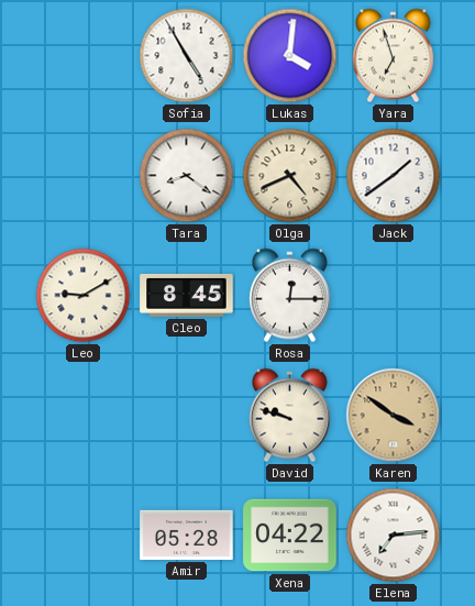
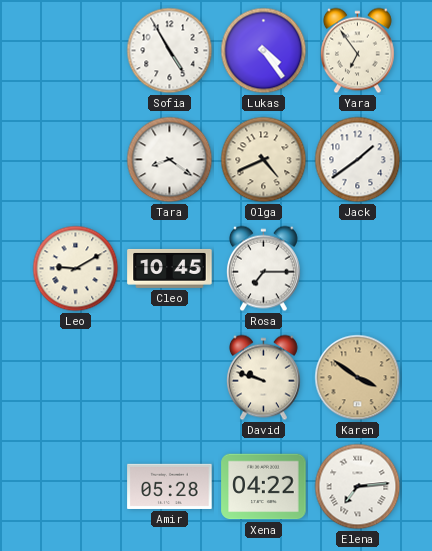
Lukas: 4:01 -> 4:24 (264, 51)
Yara: 6:57 -> 6:54 (357, 51)
Cleo: 8:45 -> 10:45 (170, 268)
Rosa: 12:15 -> 7:15 (263, 269)
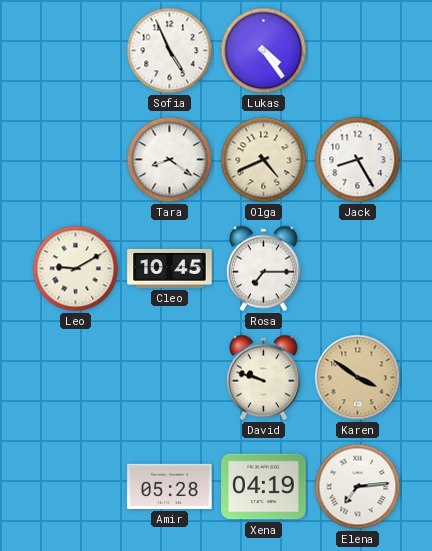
Sofia: 4:55 -> 4:56 (170, 51)
Yara: 6:54 -> none (357, 51)
Jack: 1:39 -> 8:25 (358, 160)
Xena: 04:22 -> 04:19 (264, 487)
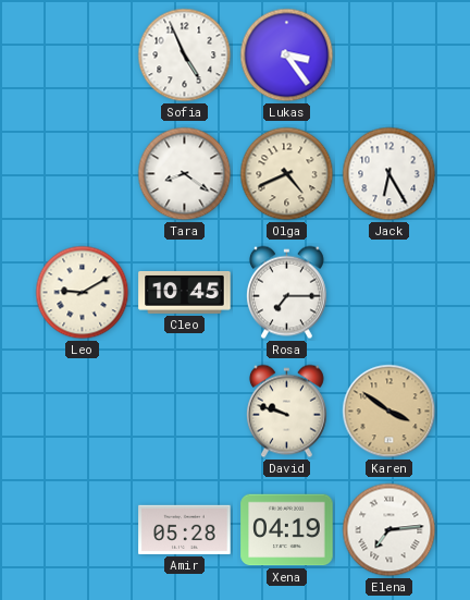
Lukas: 4:24 -> 3:24 (287, 56)
Jack: 8:25 -> 6:25 (389, 174)
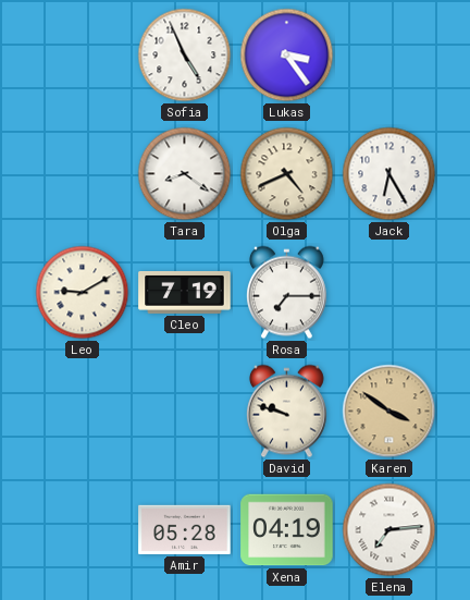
Cleo: 10:45 -> 7:19 (185, 292)
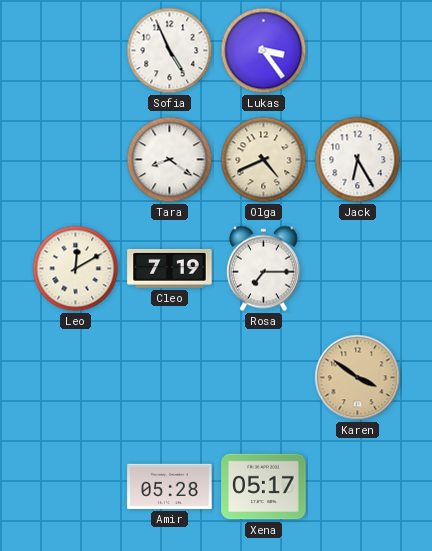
Leo: 9:10 -> 12:10 (76, 269)
David: 9:48 -> none (286, 412)
Xena: 04:19 -> 05:17 (264, 487)
Elena: 7:14 -> none (389, 530)
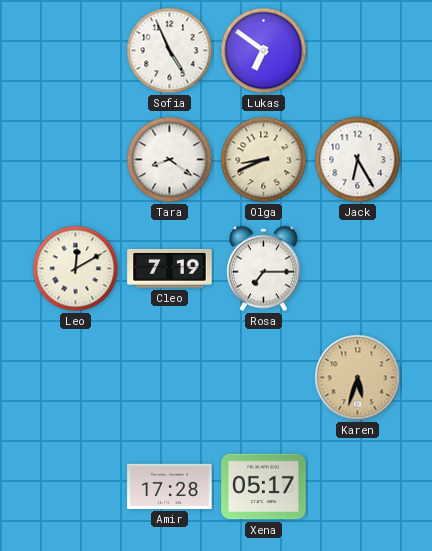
Lukas: 3:24 -> 6:51 (264, 51)
Olga: 4:41 -> 8:41 (264, 160)
Karen: 3:51 -> 5:33 (358, 378)
Amir: 05:28 -> 17:28 (170, 486)
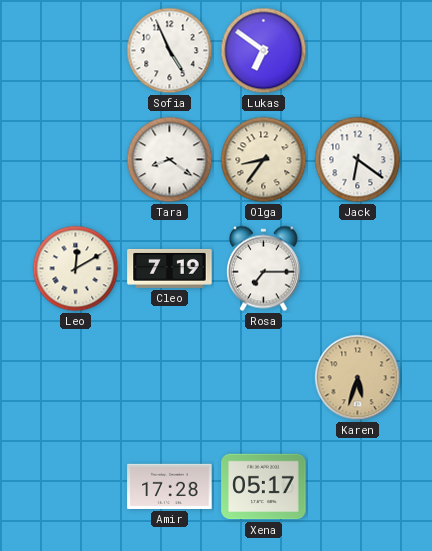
Olga: 8:41 -> 8:36 (264, 160)
Jack: 6:25 -> 6:21 (358, 160)
